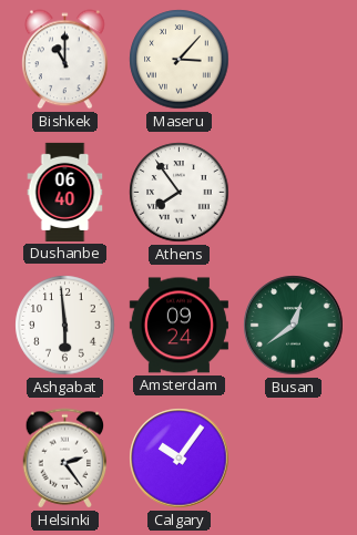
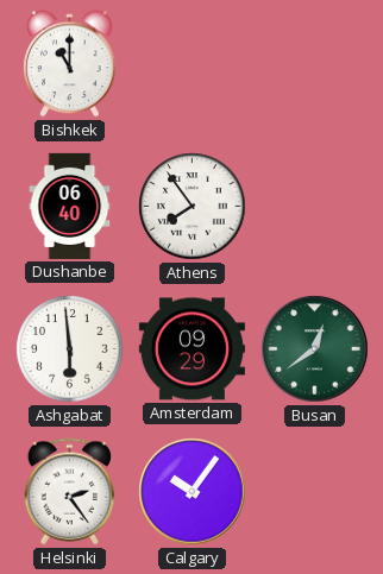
Maseru: 3:07 -> none (180, 60)
Amsterdam: 09:24 -> 09:29 (191, 349)
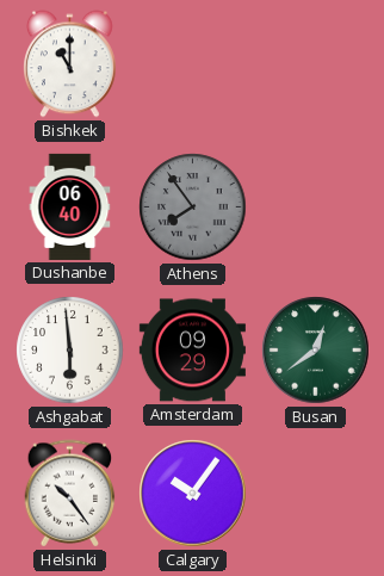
Athens dial: white -> grey (193, 208)
Helsinki: 2:24 -> 10:24 (70, 494)
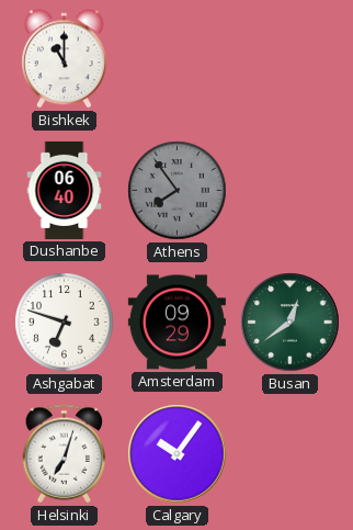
Ashgabat: 5:59 -> 6:48 (65, 323)
Helsinki: 10:24 -> 7:03 (65, 454)
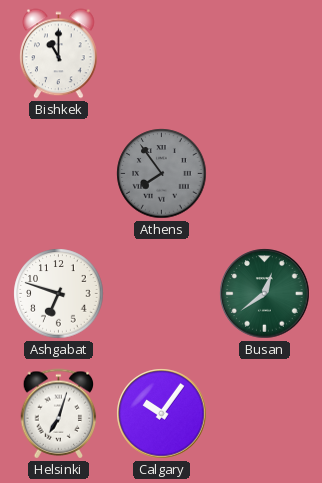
Dushanbe: 06:40 -> none (65, 190)
Amsterdam: 09:29 -> none (176, 323)
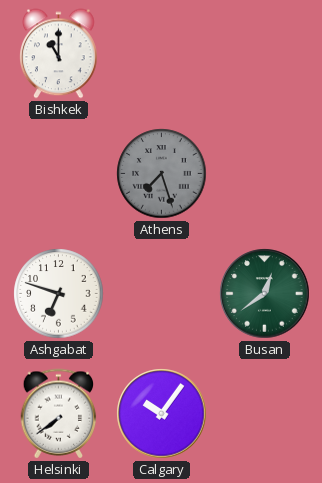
Athens: 7:54 -> 7:27 (162, 174)
Helsinki: 7:03 -> 7:39 (59, 414)
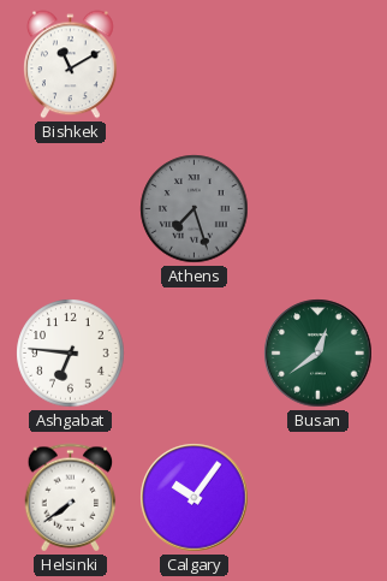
Bishkek: 11:00 -> 11:10 (71, 65)
Ashgabat: 6:48 -> 6:46 (71, 354)
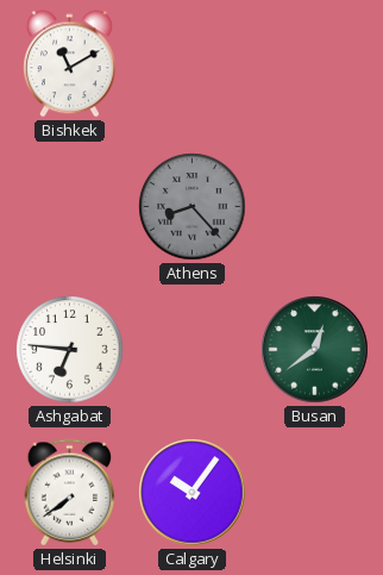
Athens: 7:27 -> 8:23 (193, 207)
